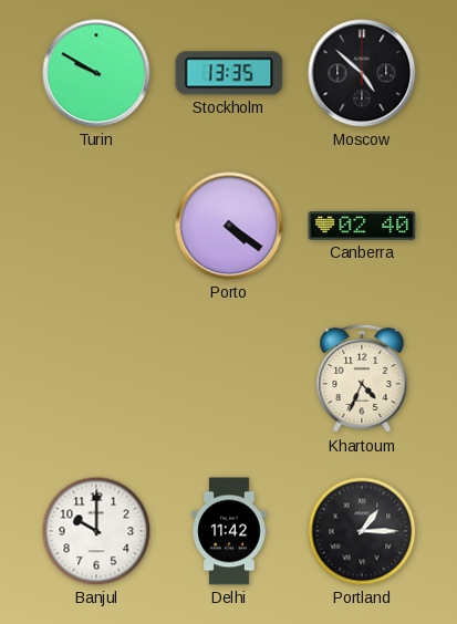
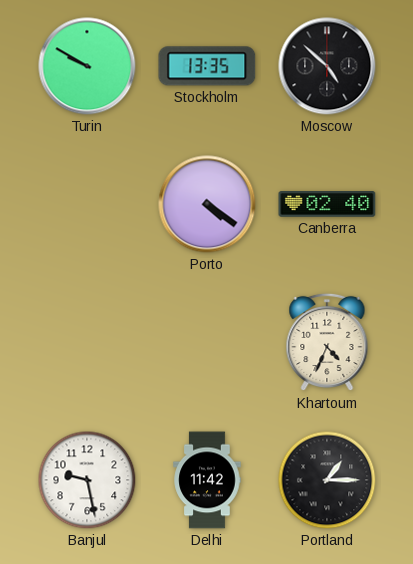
Banjul: 10:00 -> 9:28 (87, 480)
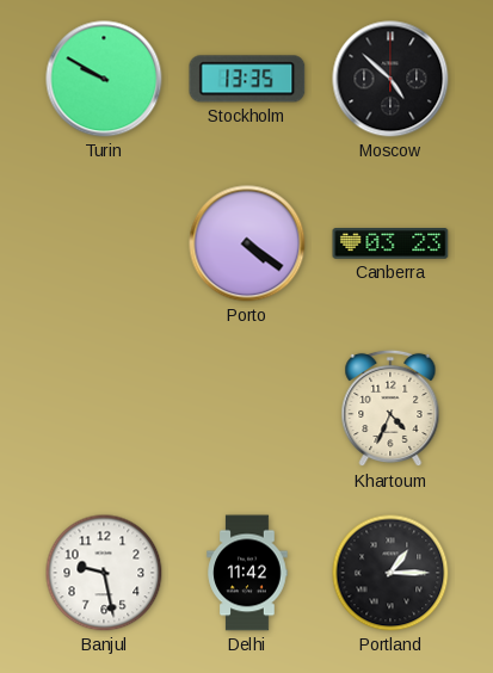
Canberra: 02:40 -> 03:23 (390, 245)
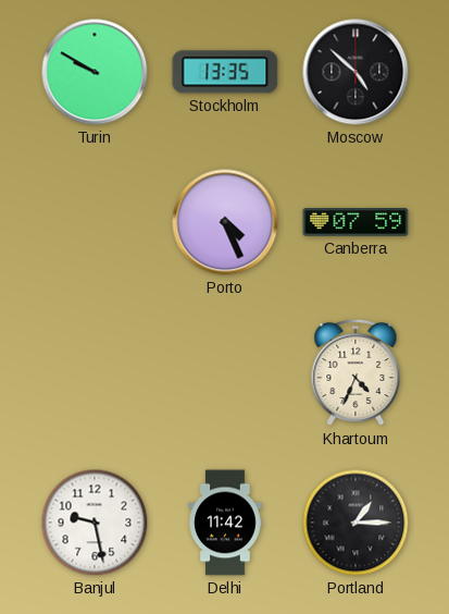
Porto: 4:21 -> 4:26 (225, 222)
Canberra: 03:23 -> 07:59 (356, 223)
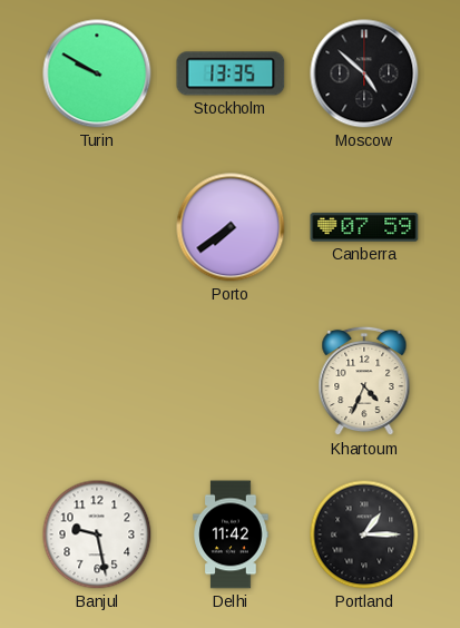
Porto: 4:26 -> 7:39 (231, 227)
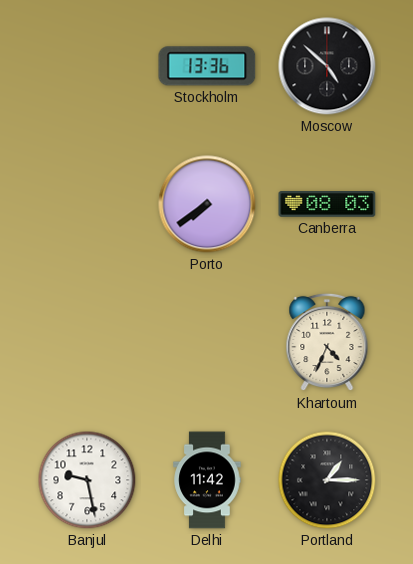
Turin: 9:50 -> none (97, 73)
Stockholm: 13:35 -> 13:36 (207, 66)
Canberra: 07:59 -> 08:03 (327, 205)
